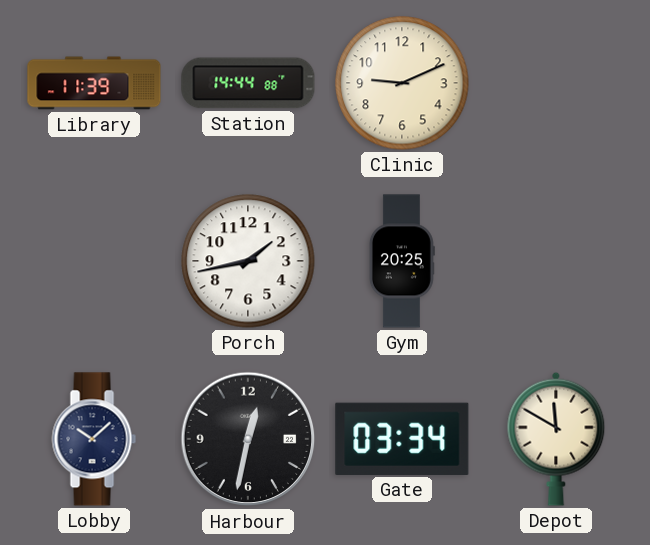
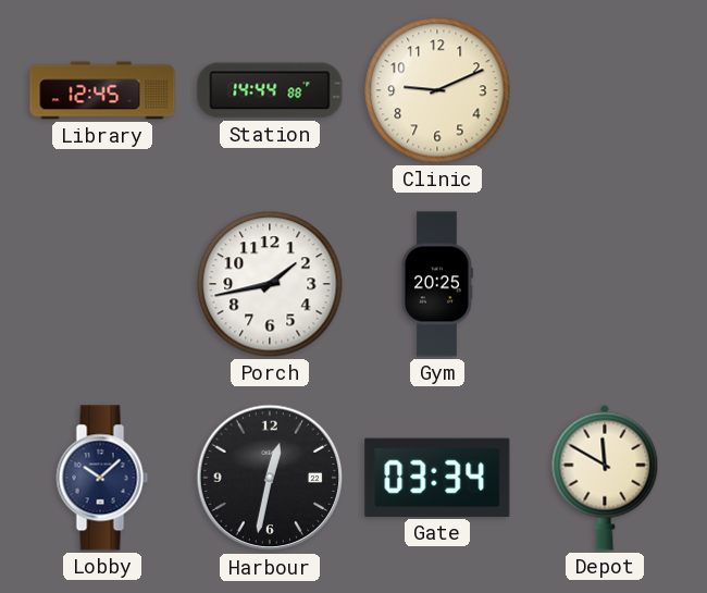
Library: 11:39 -> 12:45 (102, 90)
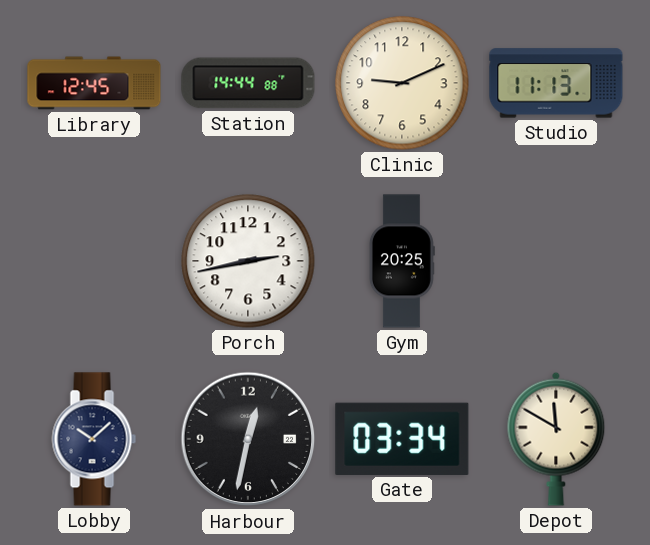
Studio: none -> 11:13 (556, 83)
Porch: 1:43 -> 2:43 (248, 261)
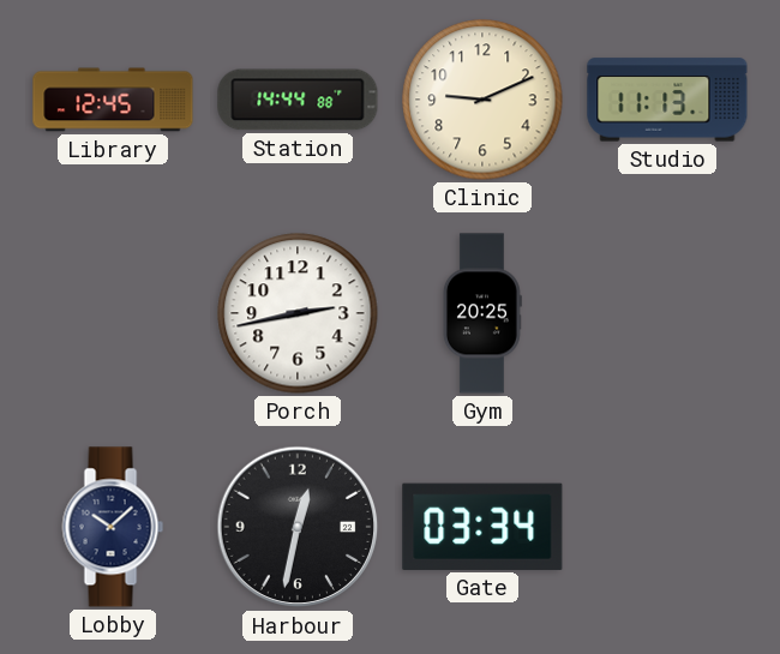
Depot: 11:50 -> none (556, 439)
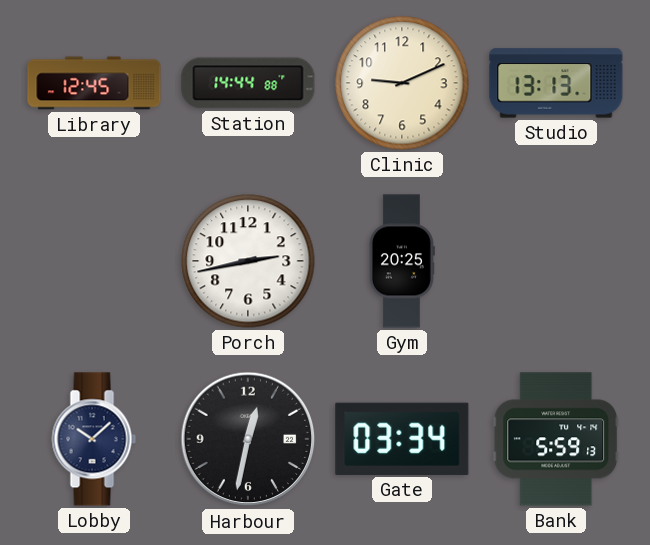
Studio: 11:13 -> 13:13 (556, 83)
Bank: none -> 5:59 (556, 439)
